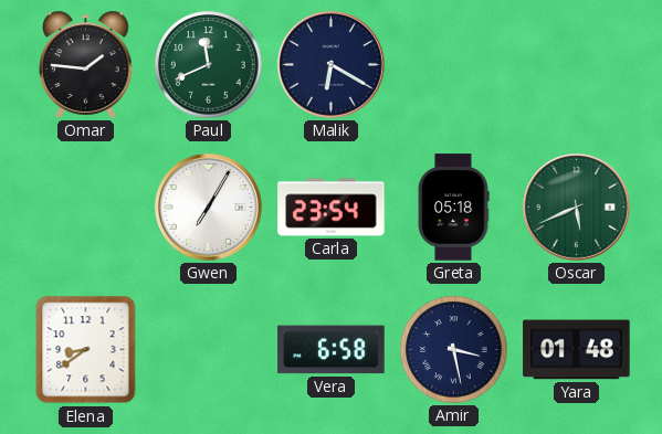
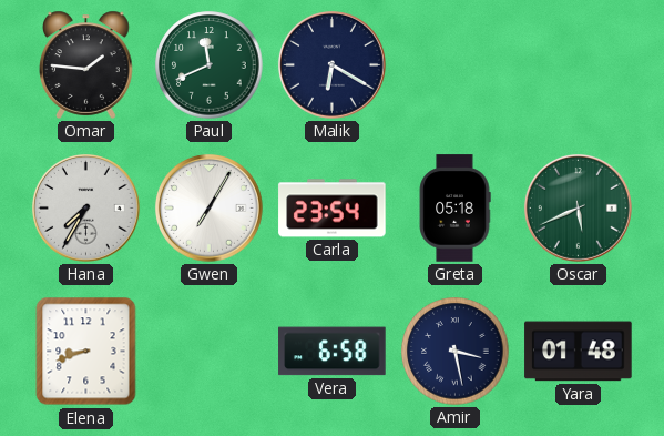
Hana: none -> 7:35 (85, 207)
Elena: 8:39 -> 8:42 (86, 352)
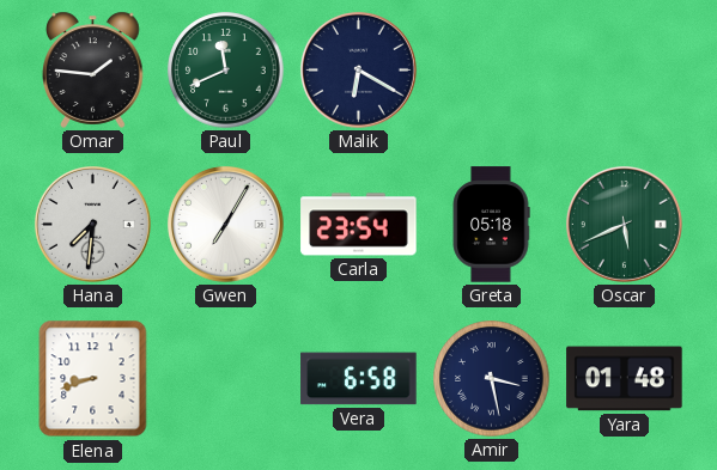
Hana: 7:35 -> 7:31 (92, 224)
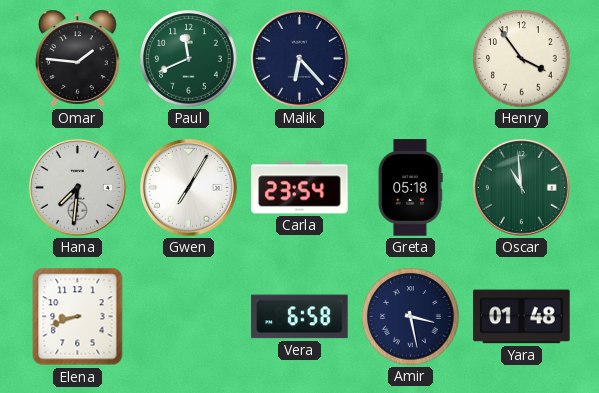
Malik: 6:20 -> 6:23 (299, 58)
Henry: none -> 3:54 (522, 59)
Oscar: 5:41 -> 10:59 (521, 187)
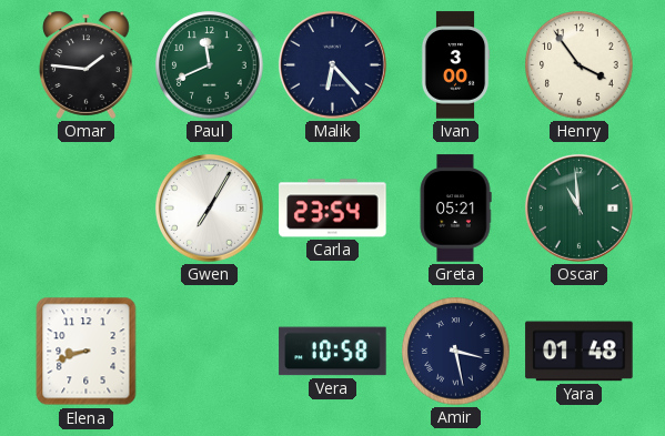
Ivan: none -> 3:00 (455, 65)
Hana: 7:31 -> none (77, 187)
Greta: 05:18 -> 05:21 (455, 209)
Vera: 6:58 -> 10:58 (333, 352)
